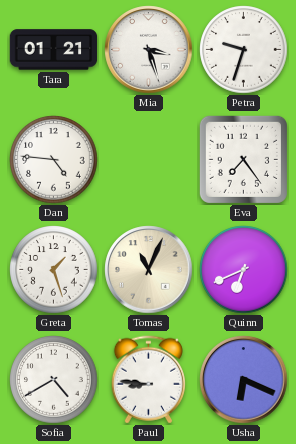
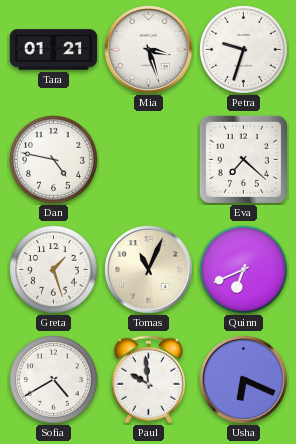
Dan: 4:46 -> 4:47 (54, 160)
Eva: 7:24 -> 7:22 (243, 159)
Paul: 8:46 -> 9:59 (148, 380)
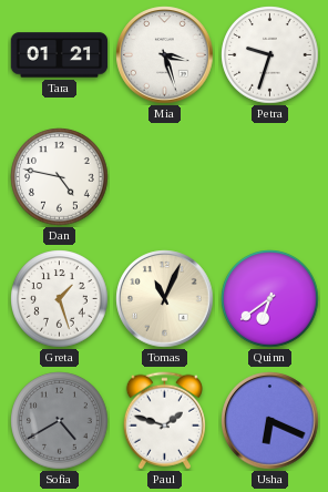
Eva: 7:22 -> none (243, 159)
Quinn: 6:41 -> 6:39 (270, 299)
Sofia dial: white -> grey (60, 421)
Paul: 9:59 -> 1:48 (164, 421)
